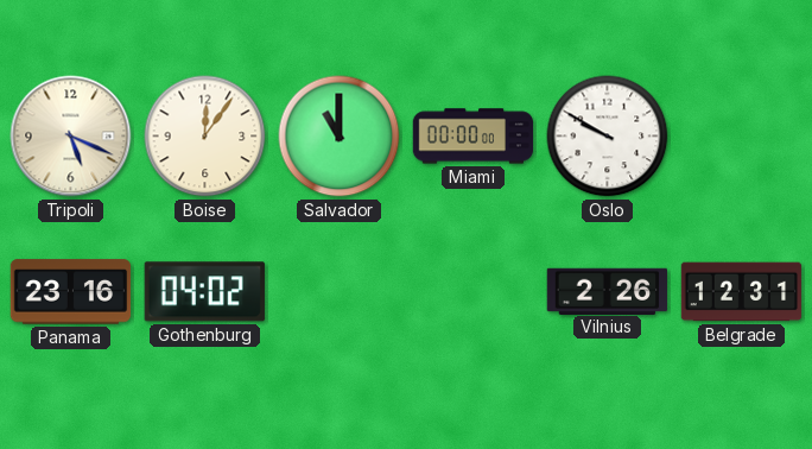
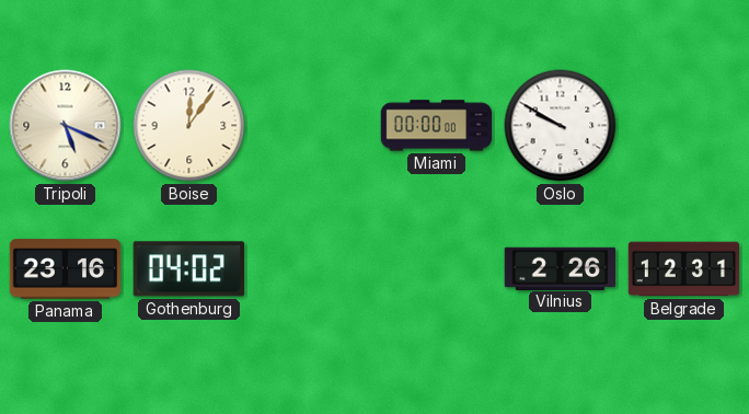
Salvador: 11:00 -> none (340, 137)
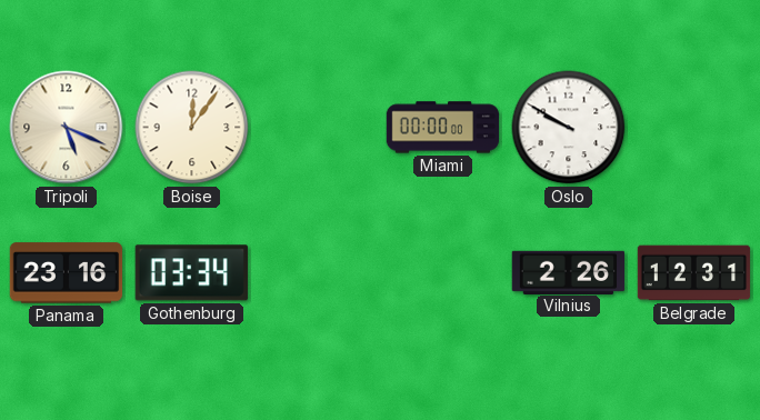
Gothenburg: 04:02 -> 03:34 (191, 273)
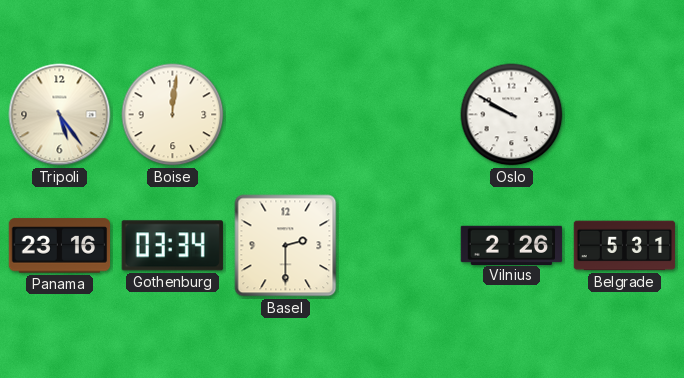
Tripoli: 5:19 -> 5:24 (60, 115)
Boise: 12:06 -> 12:01 (173, 115)
Miami: 00:00 -> none (443, 128)
Basel: none -> 2:30 (286, 246)
Belgrade: 12:31 -> 5:31 (625, 246)
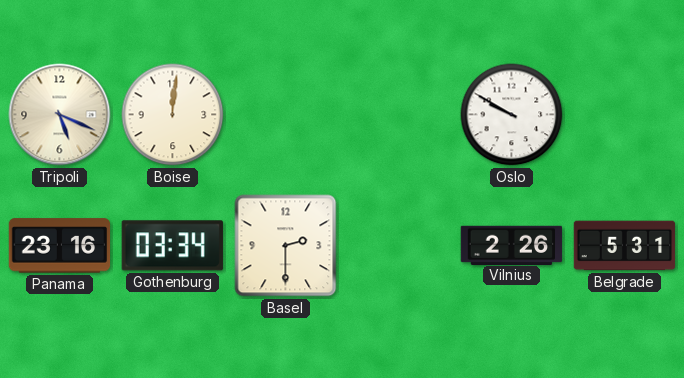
Tripoli: 5:24 -> 5:19 (60, 115)
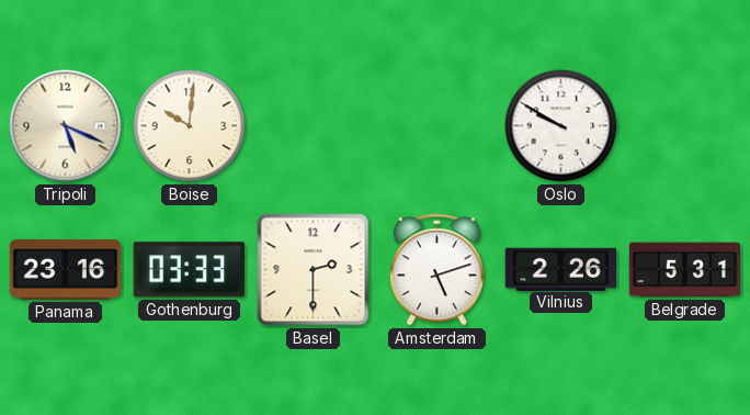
Boise: 12:01 -> 10:01 (190, 126)
Gothenburg: 03:34 -> 03:33 (189, 270)
Amsterdam: none -> 5:12 (436, 270)
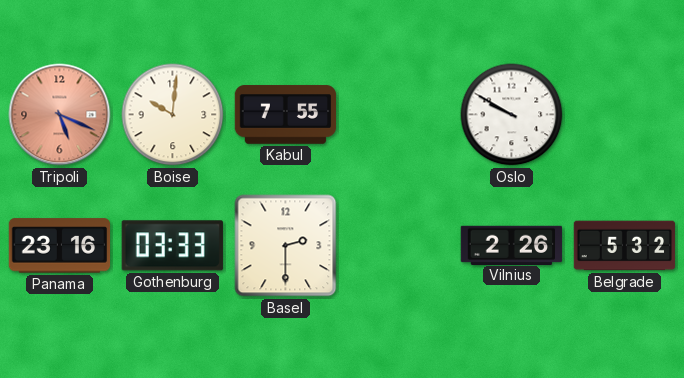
Tripoli dial: cream -> salmon (60, 115)
Kabul: none -> 7:55 (286, 115)
Amsterdam: 5:12 -> none (436, 270)
Belgrade: 5:31 -> 5:32 (625, 246)
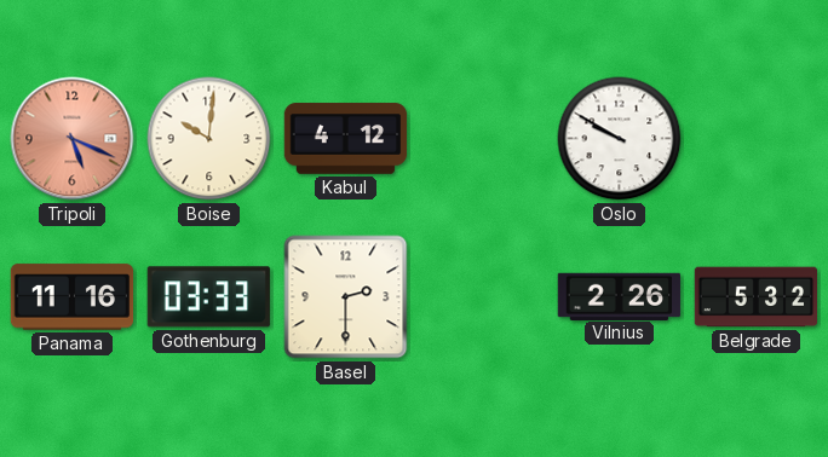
Kabul: 7:55 -> 4:12 (346, 139)
Panama: 23:16 -> 11:16 (73, 297)
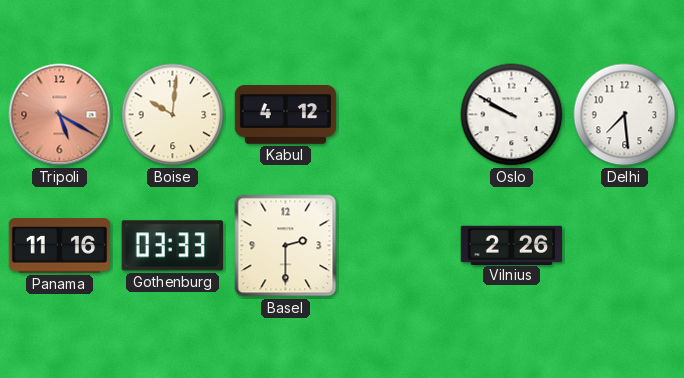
Tripoli: 5:19 -> 5:20 (60, 115)
Delhi: none -> 7:29 (625, 115)
Belgrade: 5:32 -> none (757, 297)
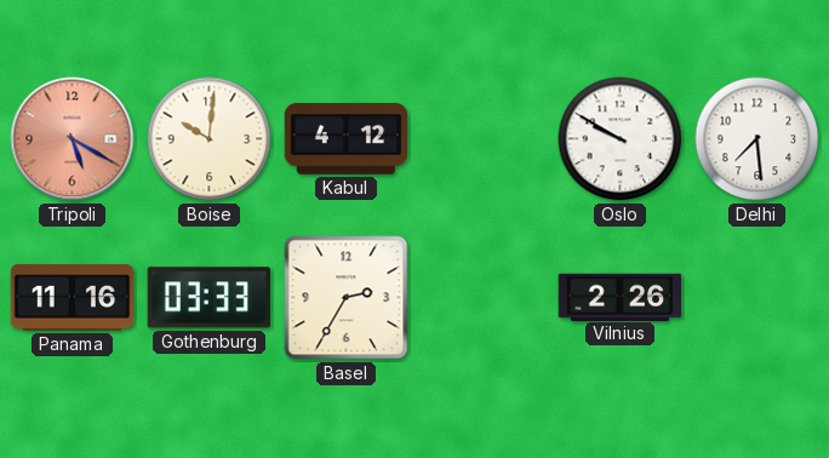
Basel: 2:30 -> 2:35 (347, 298)
